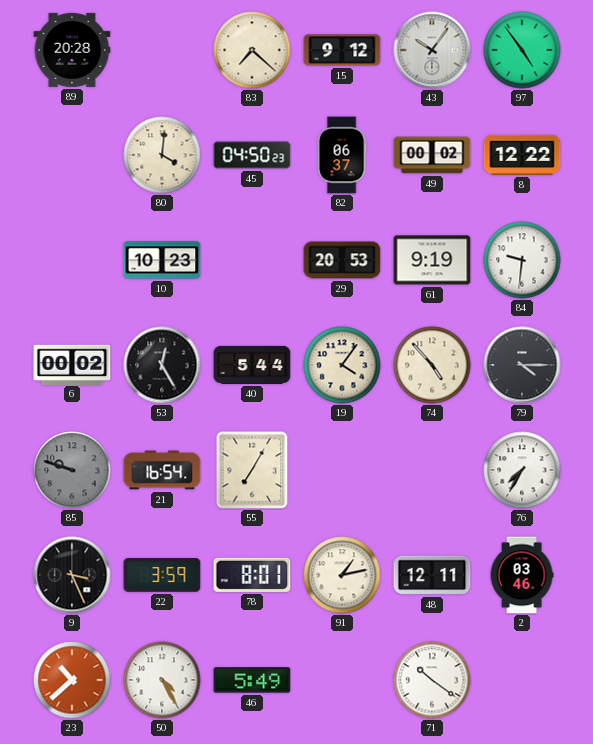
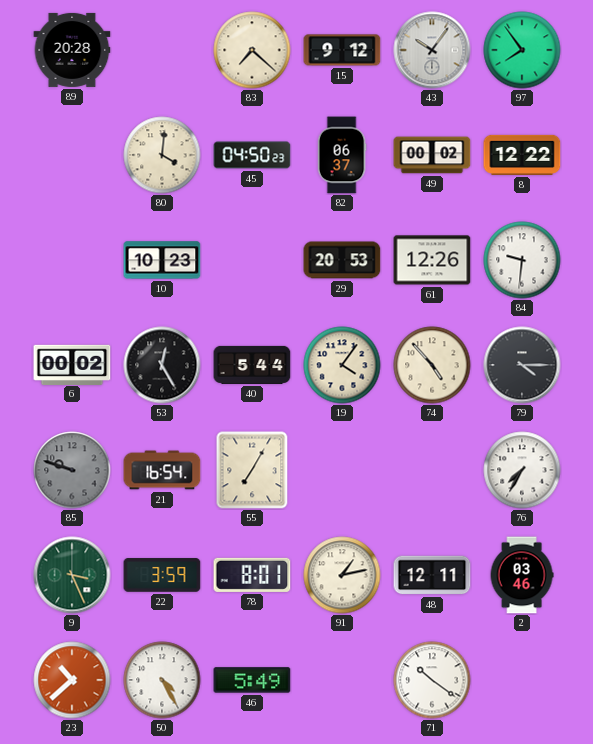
97: 4:54 -> 7:54 (522, 50)
61: 9:19 -> 12:26 (432, 260)
9 dial: black -> green (72, 575)
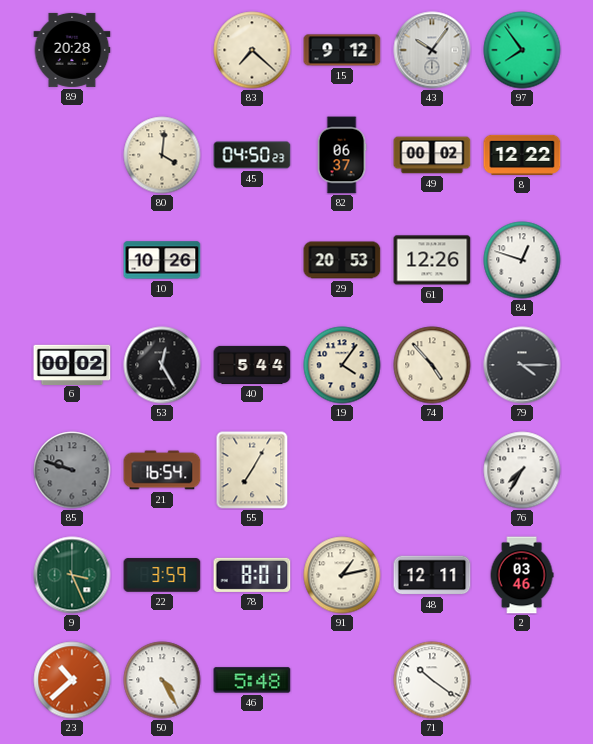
10: 10:23 -> 10:26 (162, 260)
84: 9:31 -> 12:48 (522, 260)
46: 5:49 -> 5:48 (252, 680)
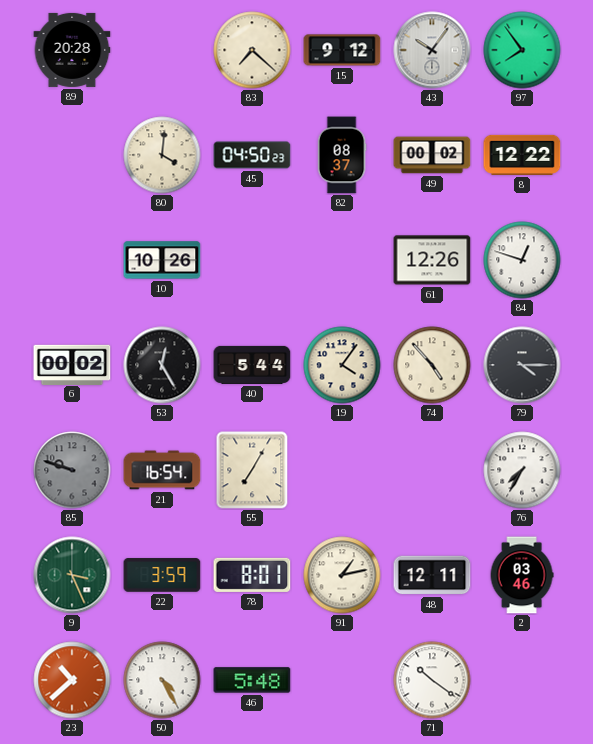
82: 06:37 -> 08:37 (342, 155)
29: 20:53 -> none (342, 260)
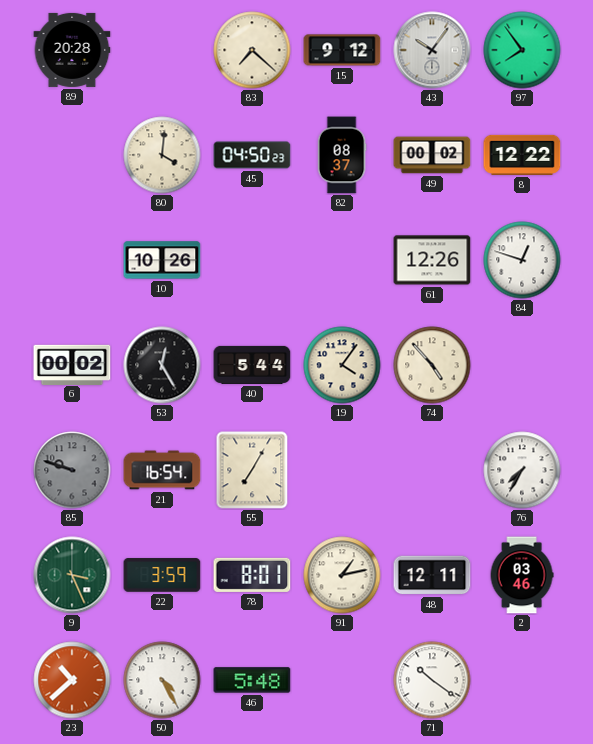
79: 4:15 -> none (522, 365)
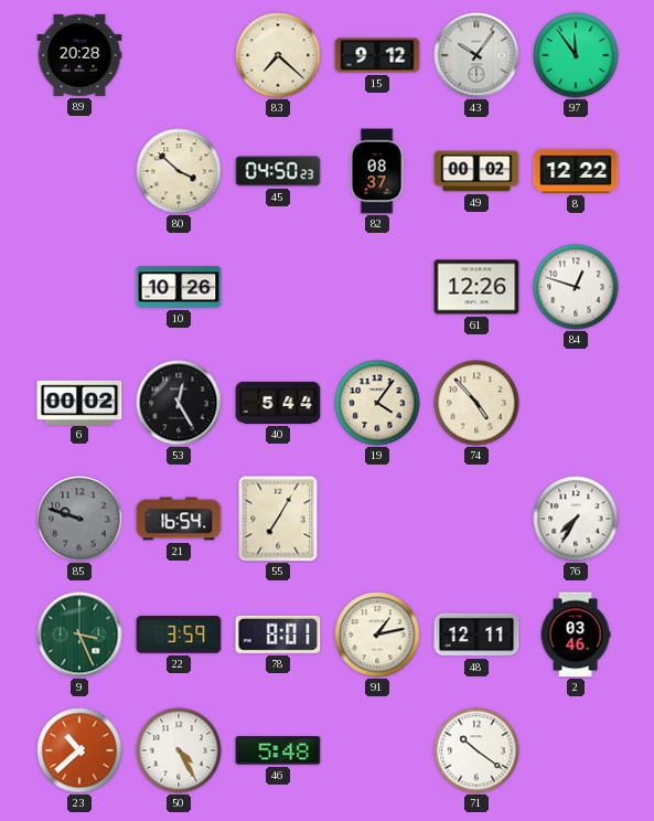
97: 7:54 -> 11:54 (576, 55)
80: 4:01 -> 3:52 (179, 171)
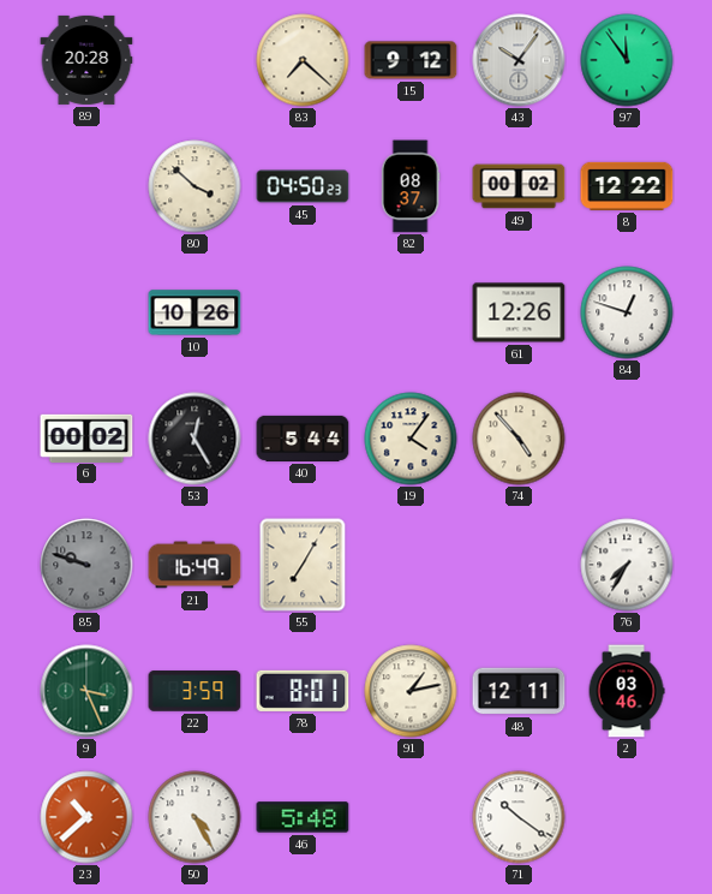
21: 16:54 -> 16:49 (195, 565)
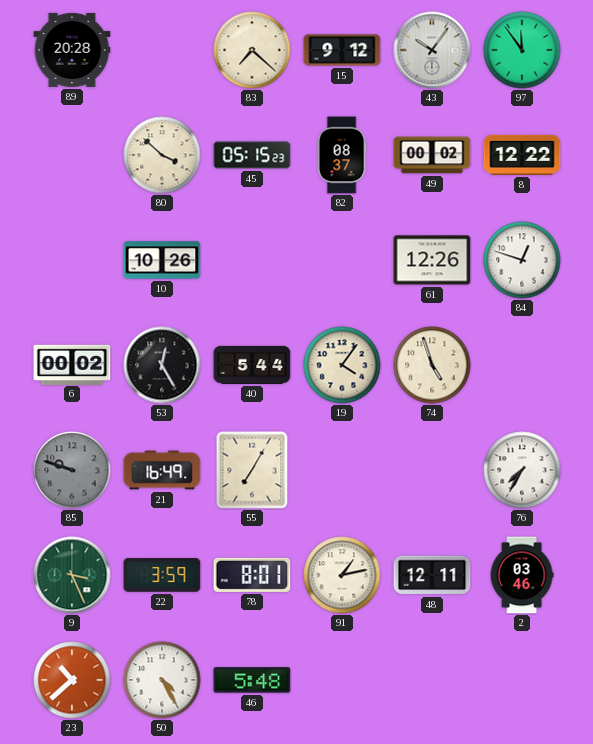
45: 04:50 -> 05:15 (252, 155)
74: 4:53 -> 4:57 (432, 365)
71: 10:21 -> none (519, 817)
